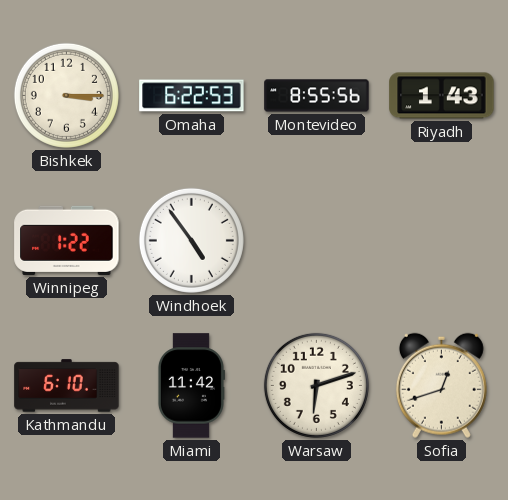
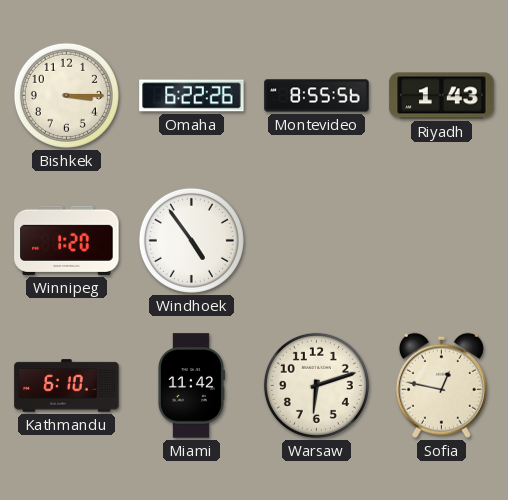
Omaha: 6:22:53 -> 6:22:26 (192, 96)
Winnipeg: 1:22 -> 1:20 (67, 240)
Sofia: 12:42 -> 12:47 (441, 385)
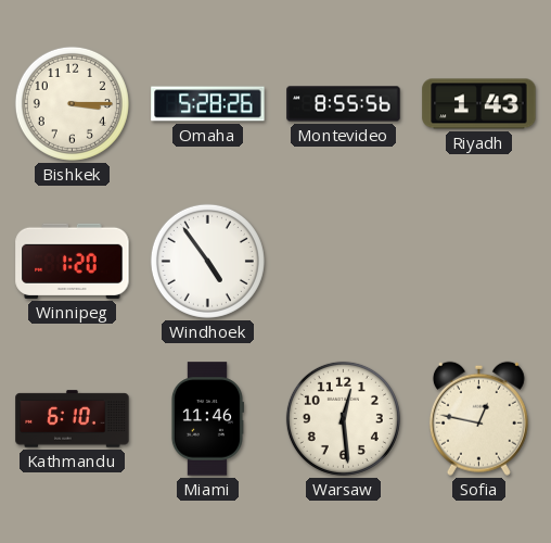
Omaha: 6:22 -> 5:28 (208, 104)
Miami: 11:42 -> 11:46 (207, 419)
Warsaw: 6:12 -> 12:29 (343, 418)
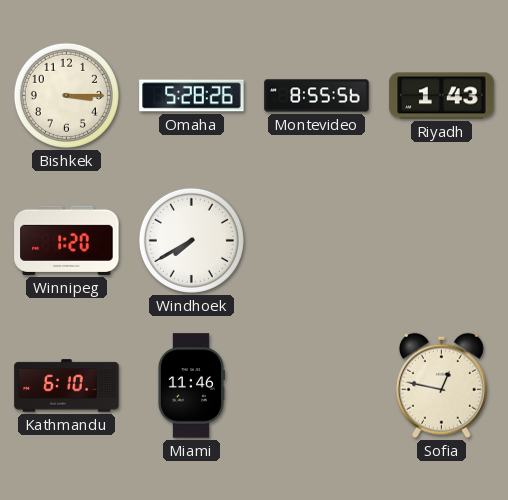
Windhoek: 4:54 -> 7:40 (191, 240)
Warsaw: 12:29 -> none (343, 418)
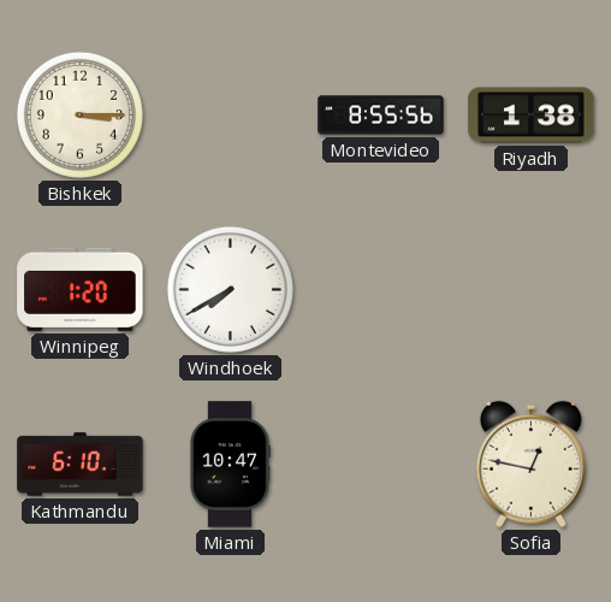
Omaha: 5:28 -> none (192, 96)
Riyadh: 1:43 -> 1:38 (532, 116)
Miami: 11:46 -> 10:47 (230, 465)
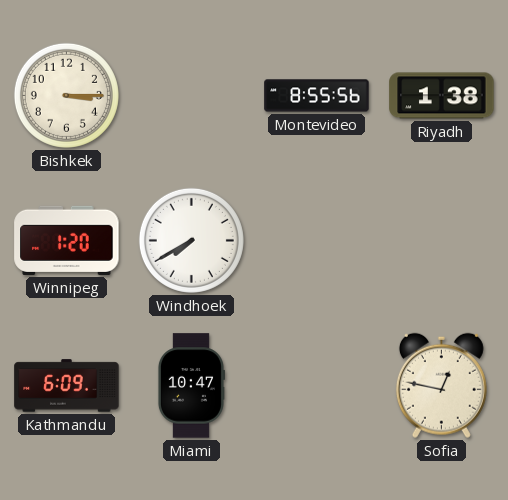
Kathmandu: 6:10 -> 6:09 (67, 386)
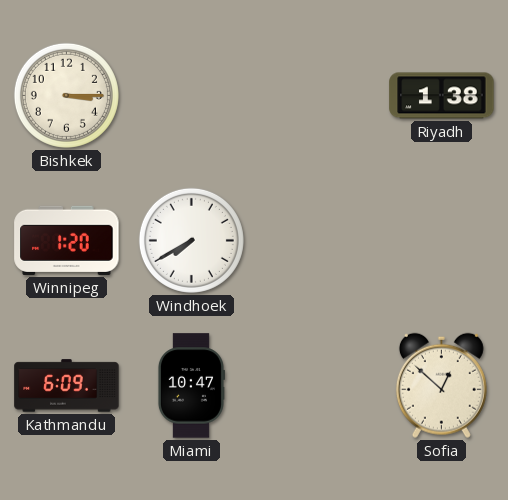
Montevideo: 8:55 -> none (317, 96)
Sofia: 12:47 -> 12:52 (441, 385)
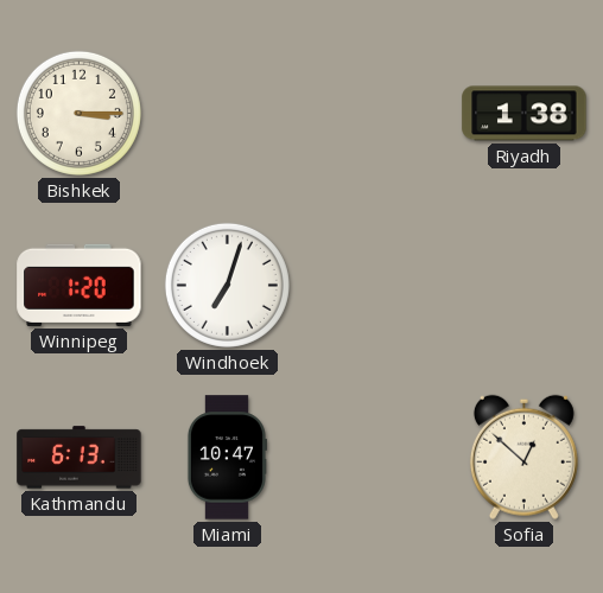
Windhoek: 7:40 -> 7:03 (227, 285)
Kathmandu: 6:09 -> 6:13 (80, 458)
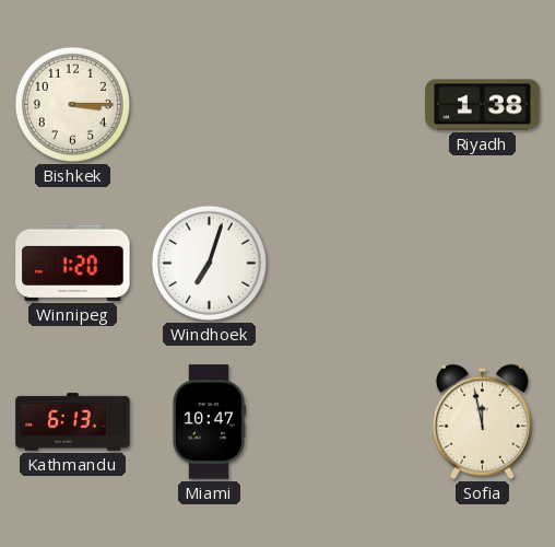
Sofia: 12:52 -> 11:58 (482, 421)
